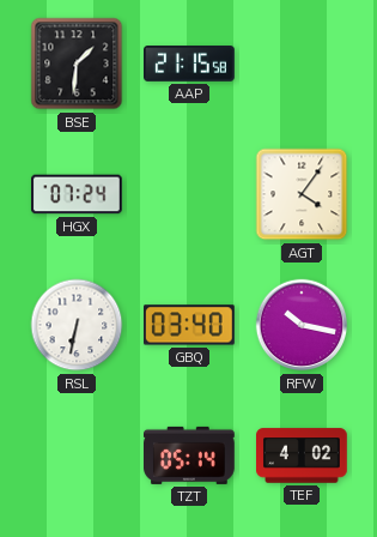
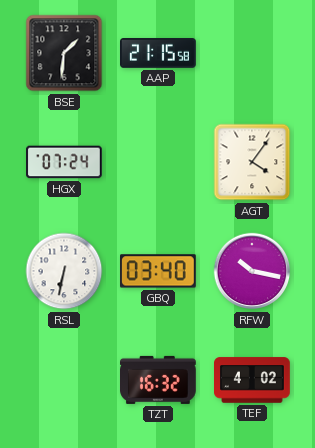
TZT: 05:14 -> 16:32 (159, 380)
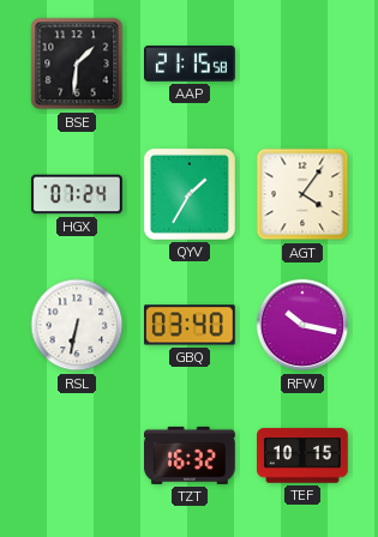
QYV: none -> 1:35 (190, 194)
TEF: 4:02 -> 10:15 (304, 455)
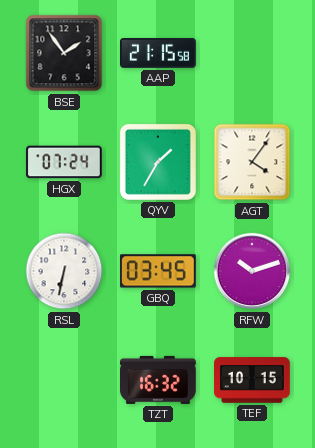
BSE: 1:31 -> 1:54 (64, 53)
GBQ: 03:40 -> 03:45 (159, 271)
RFW: 10:17 -> 10:12 (252, 271)
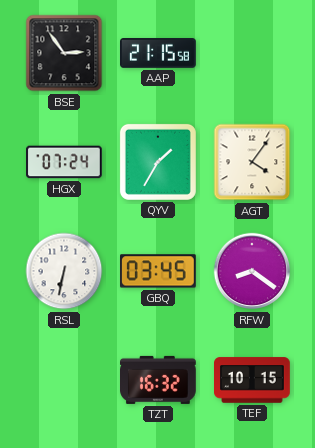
BSE: 1:54 -> 2:54 (64, 53)
RFW: 10:12 -> 8:21 (252, 271)
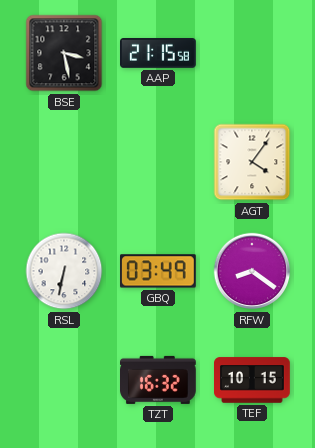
BSE: 2:54 -> 3:28 (64, 53)
HGX: 07:24 -> none (65, 162)
QYV: 1:35 -> none (158, 162)
GBQ: 03:45 -> 03:49 (159, 271)
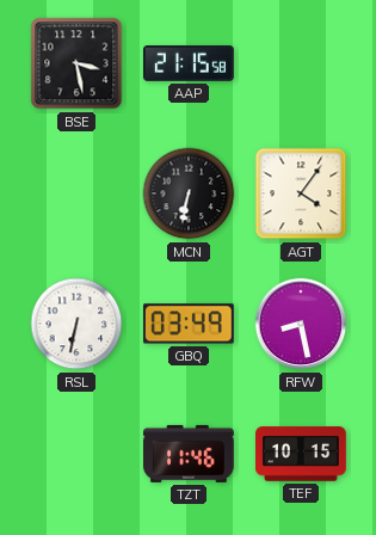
MCN: none -> 6:32 (189, 193)
RFW: 8:21 -> 8:28 (301, 324)
TZT: 16:32 -> 11:46 (190, 454)
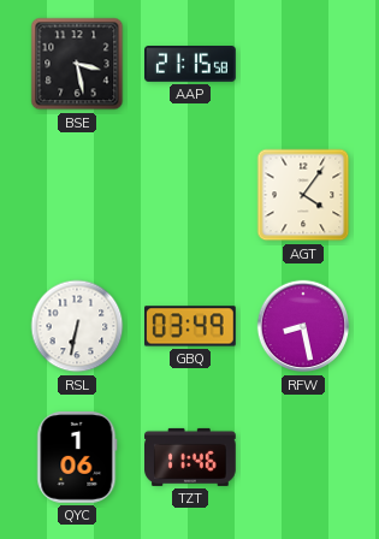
MCN: 6:32 -> none (189, 193)
QYC: none -> 1:06 (77, 458)
TEF: 10:15 -> none (302, 454)
